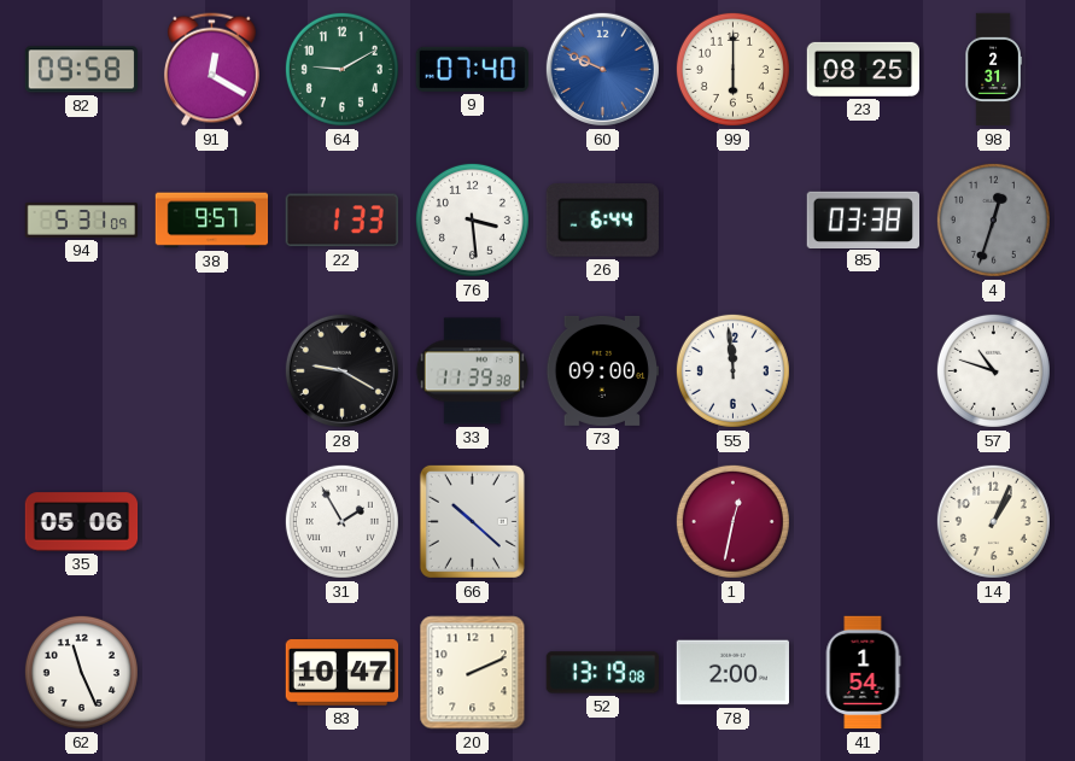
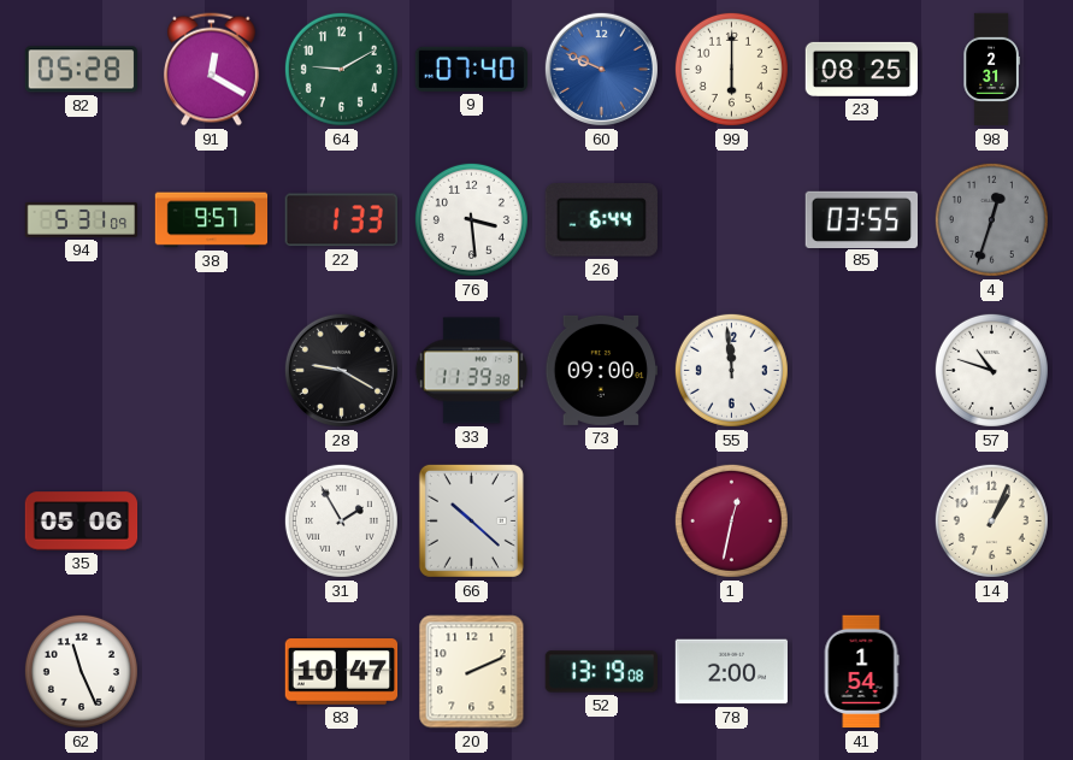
82: 09:58 -> 05:28 (81, 70)
85: 03:38 -> 03:55 (861, 219)
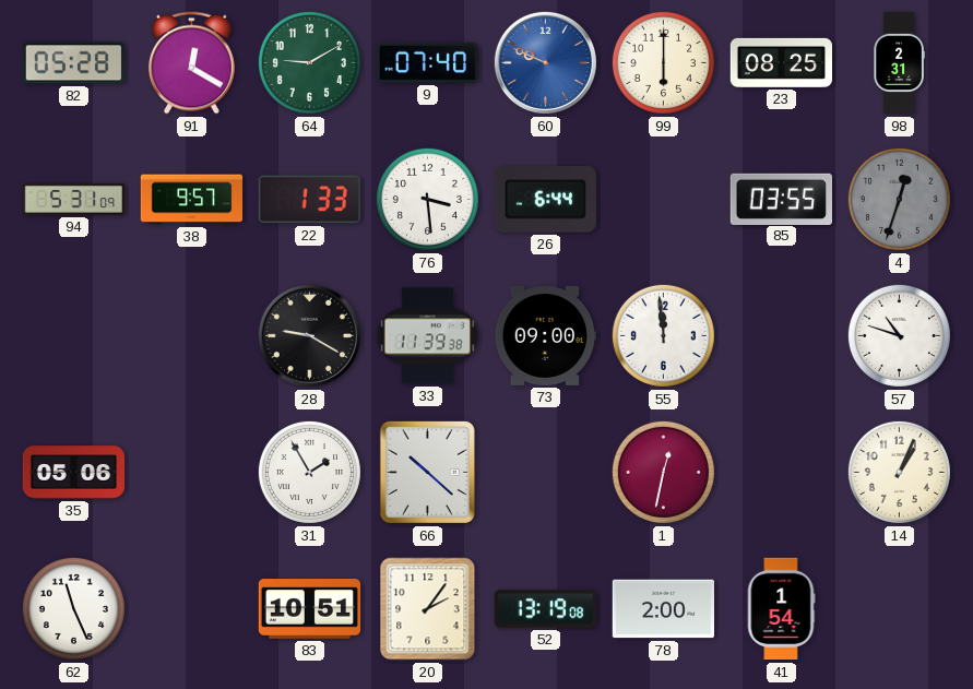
83: 10:47 -> 10:51 (310, 609)
20: 2:11 -> 2:06 (428, 609)
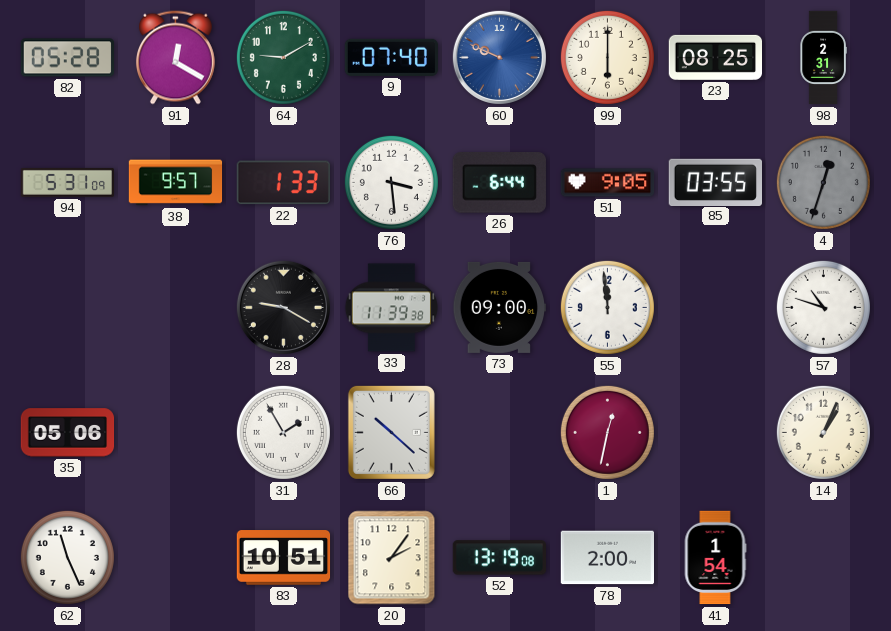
51: none -> 9:05 (608, 183)
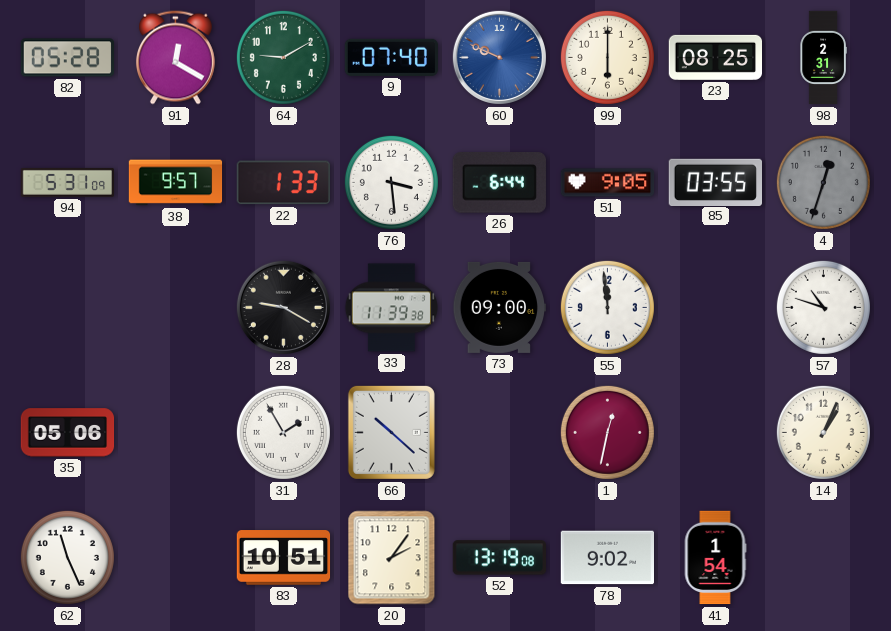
78: 2:00 -> 9:02 (607, 558)
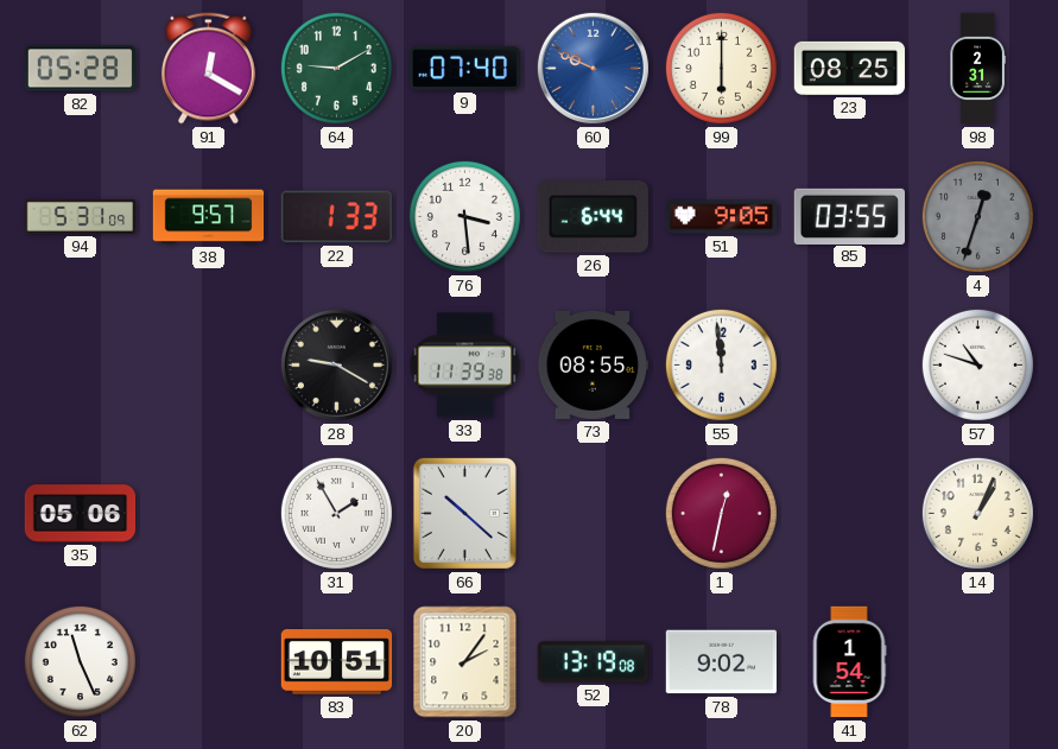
73: 09:00 -> 08:55 (594, 364)
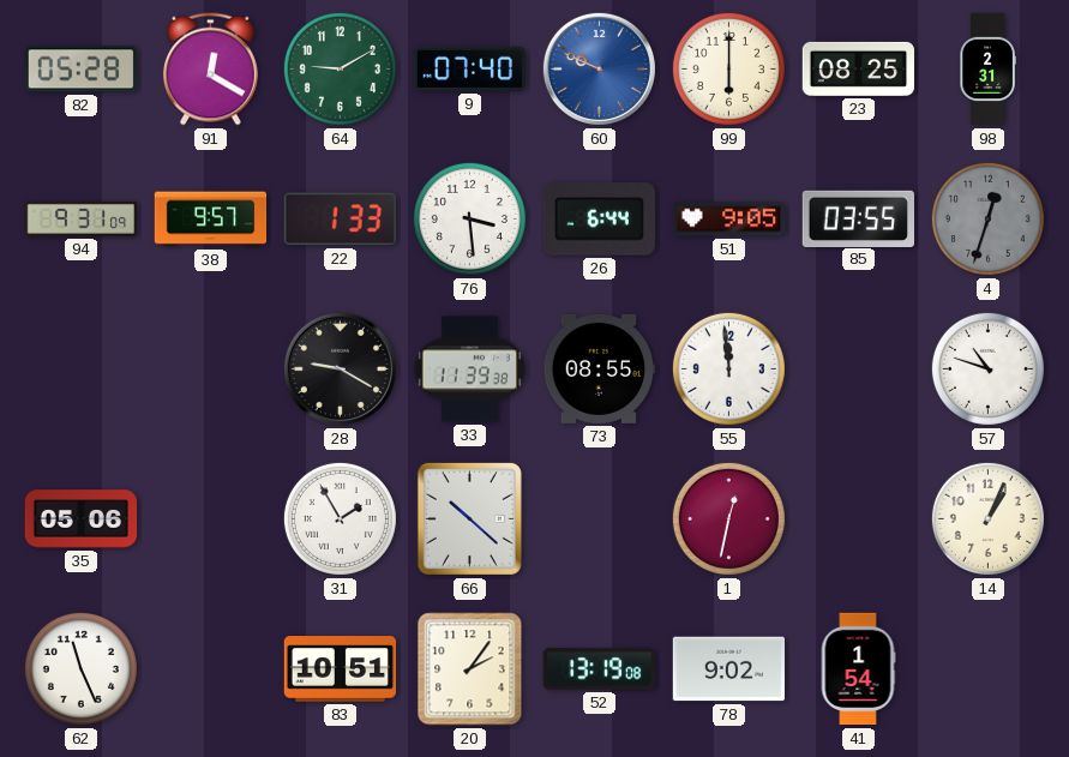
94: 5:31 -> 9:31 (80, 218)
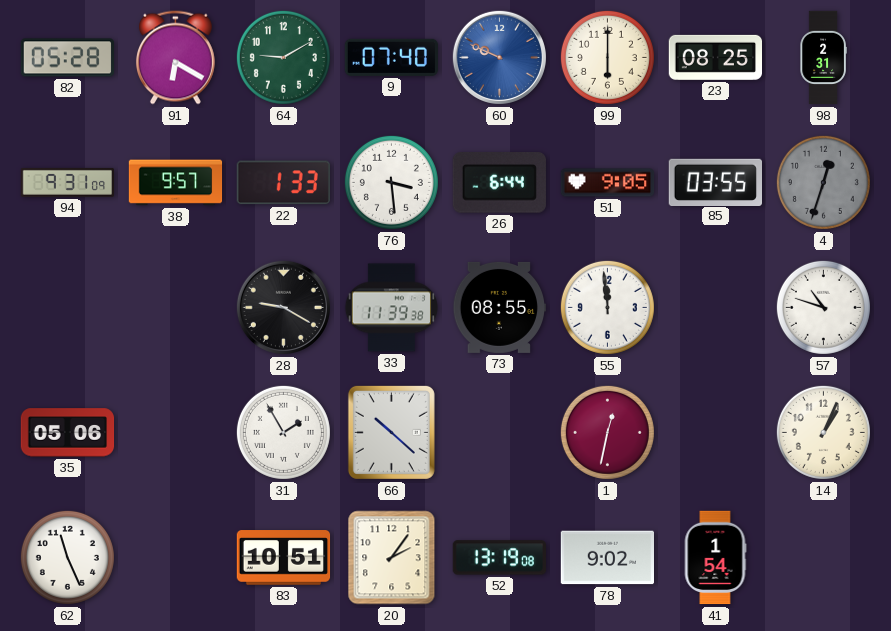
91: 12:20 -> 6:20 (175, 58)
